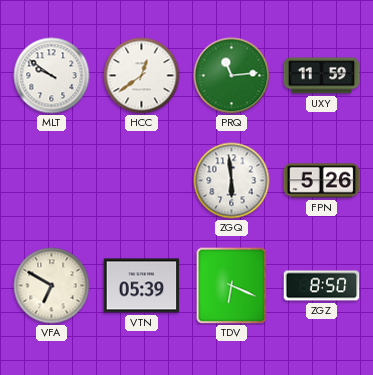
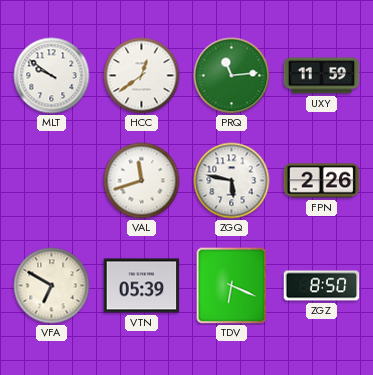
VAL: none -> 11:42 (142, 181)
ZGQ: 5:59 -> 5:47 (232, 181)
FPN: 5:26 -> 2:26 (322, 181)
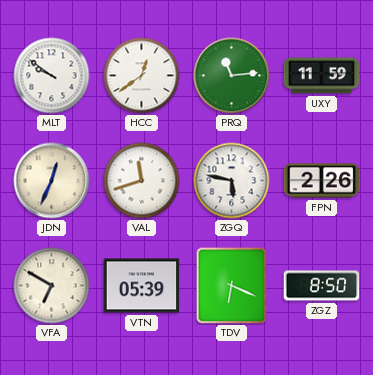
JDN: none -> 12:34 (52, 181)
